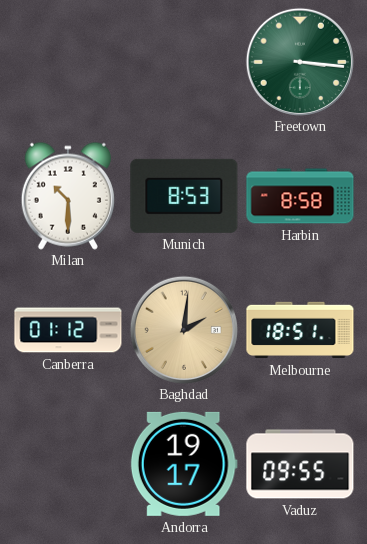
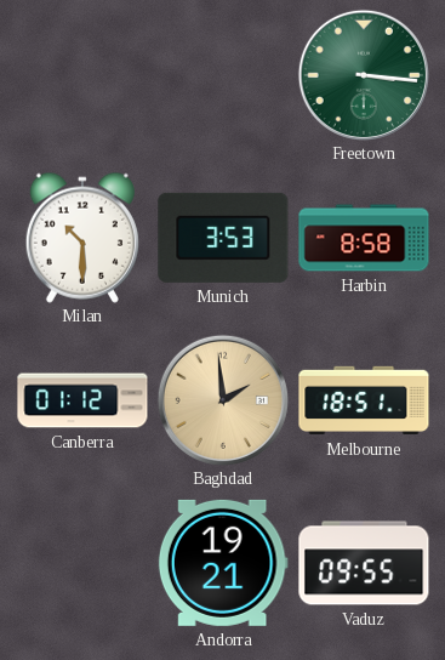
Munich: 8:53 -> 3:53 (223, 238)
Baghdad: 2:01 -> 1:59 (223, 400)
Andorra: 19:17 -> 19:21 (223, 563)
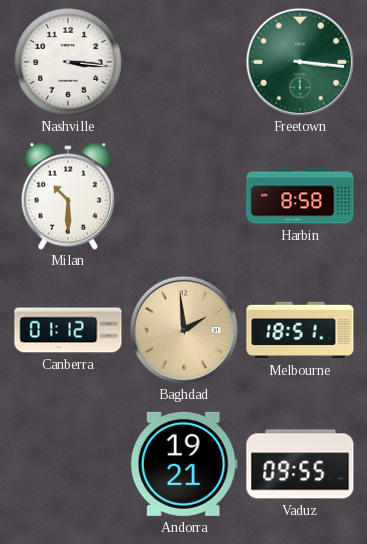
Nashville: none -> 3:16 (69, 63)
Munich: 3:53 -> none (223, 238)
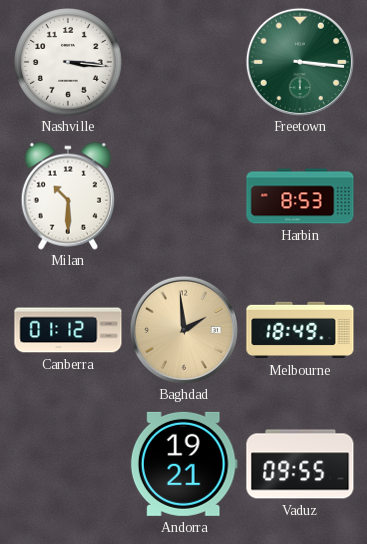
Harbin: 8:58 -> 8:53 (300, 196)
Melbourne: 18:51 -> 18:49 (300, 330)
